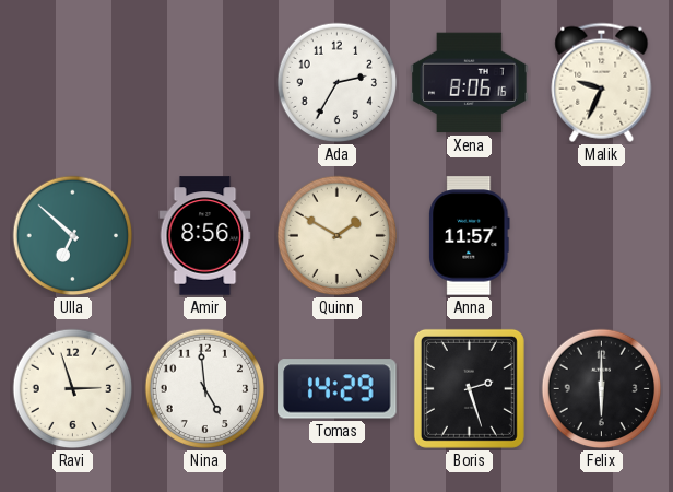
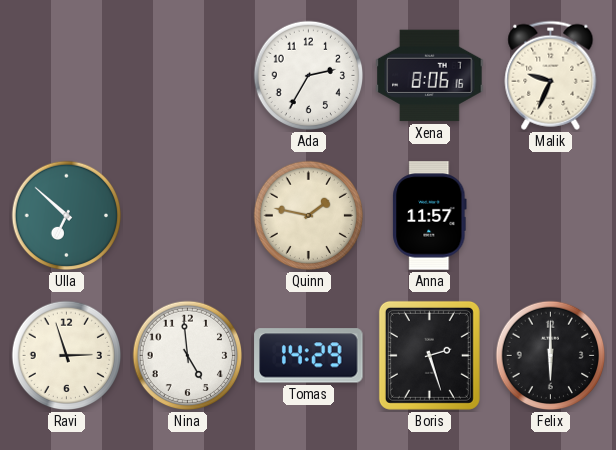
Amir: 8:56 -> none (205, 236)
Quinn: 1:50 -> 1:47 (309, 216)
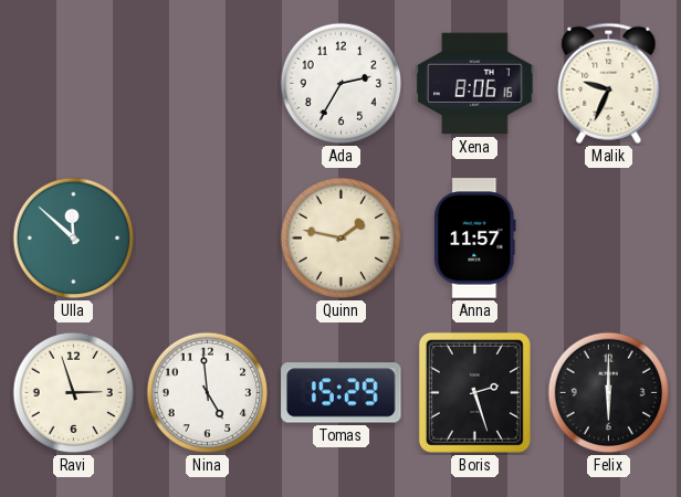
Ulla: 6:52 -> 11:52 (74, 239)
Tomas: 14:29 -> 15:29 (342, 393)
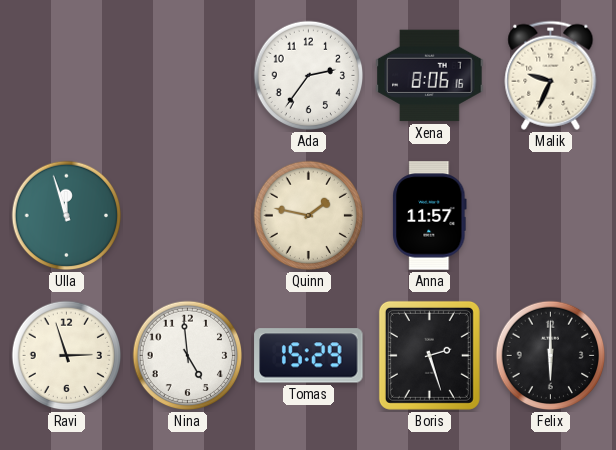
Ada: 2:35 -> 2:36 (309, 76)
Ulla: 11:52 -> 11:57 (67, 216)
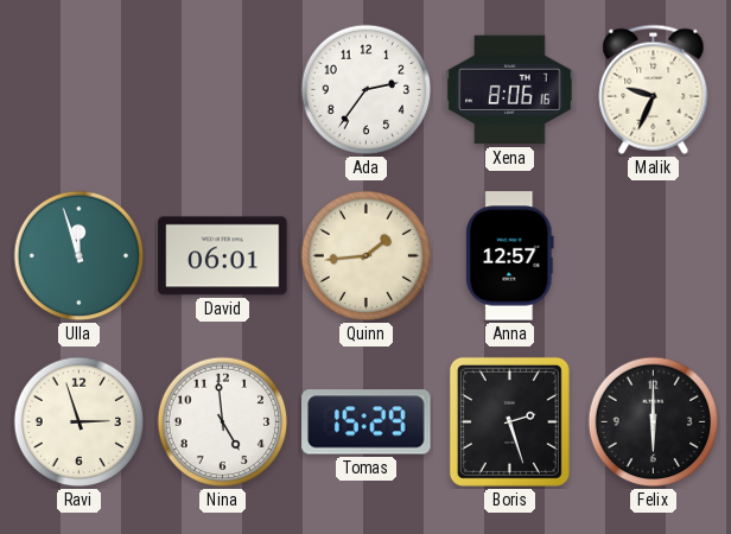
David: none -> 06:01 (223, 256)
Quinn: 1:47 -> 1:44 (367, 256)
Anna: 11:57 -> 12:57 (510, 256)
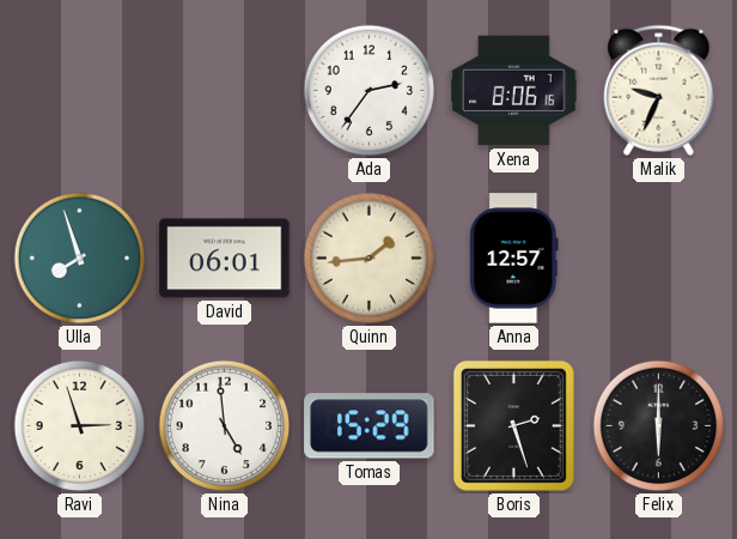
Ulla: 11:57 -> 7:57 (80, 259)
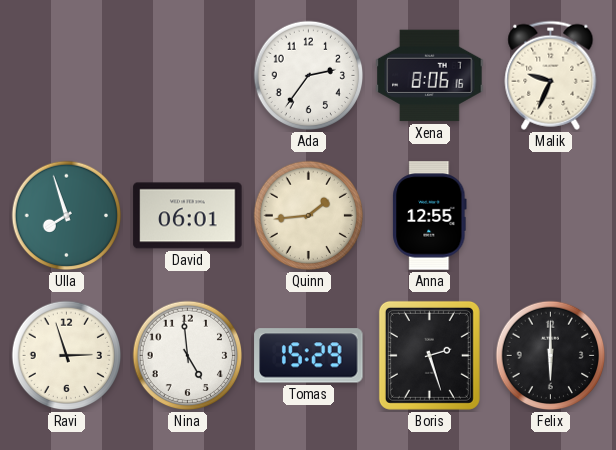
Anna: 12:57 -> 12:55 (430, 216)
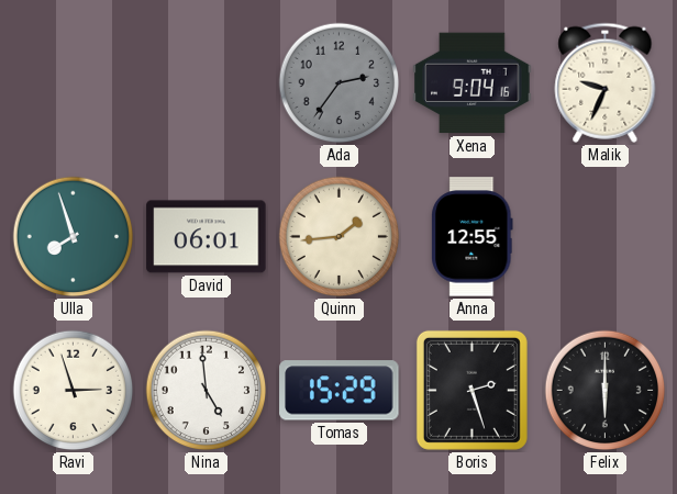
Ada dial: white -> grey (340, 83)
Xena: 8:06 -> 9:04 (473, 83)
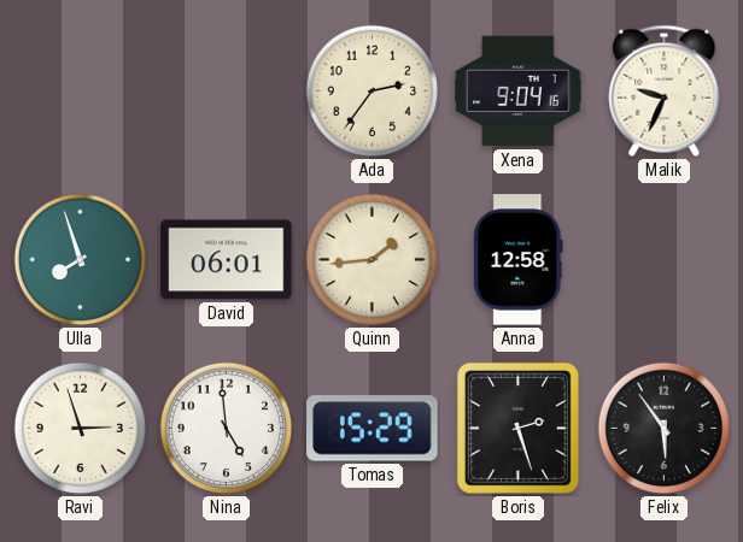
Ada dial: grey -> cream (373, 92)
Anna: 12:55 -> 12:58 (519, 260)
Felix: 6:00 -> 5:54 (665, 429)
